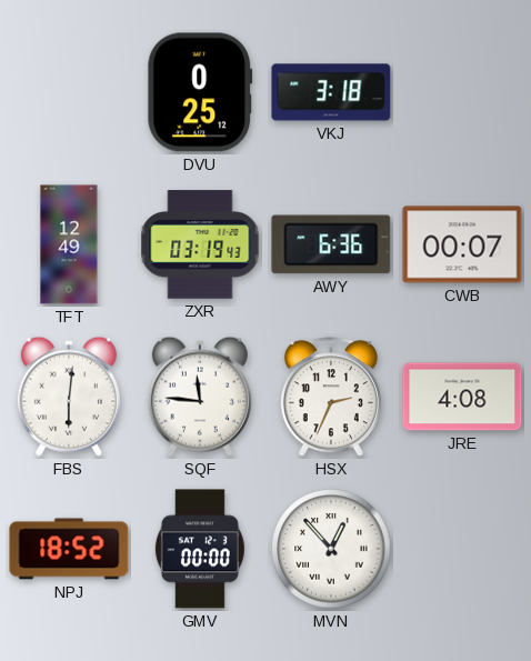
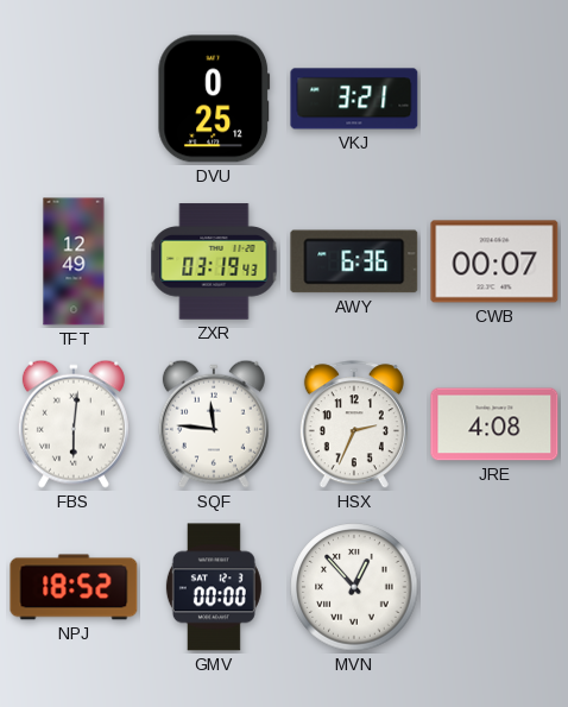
VKJ: 3:18 -> 3:21 (354, 99)
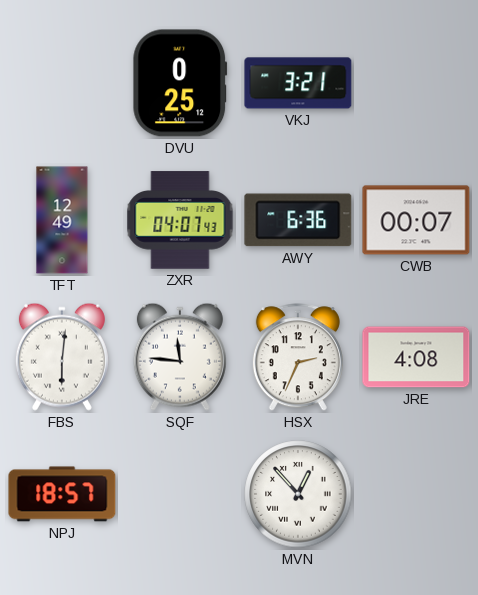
ZXR: 03:19 -> 04:07 (180, 220)
NPJ: 18:52 -> 18:57 (62, 494)
GMV: 00:00 -> none (214, 587)
